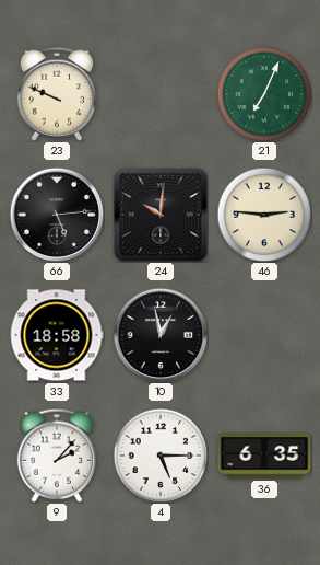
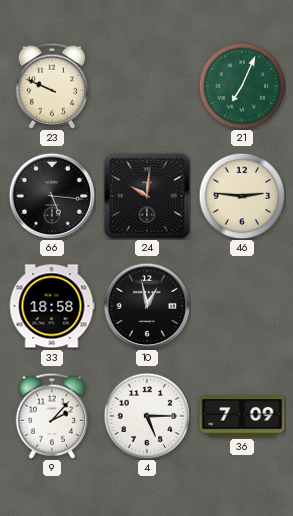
66: 5:14 -> 5:16 (52, 196)
36: 6:35 -> 7:09 (242, 416)
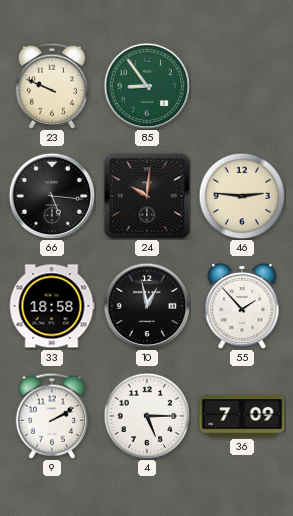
85: none -> 8:54 (147, 86)
21: 7:04 -> none (242, 86)
55: none -> 1:53 (242, 306)
9: 2:07 -> 2:10 (51, 416)
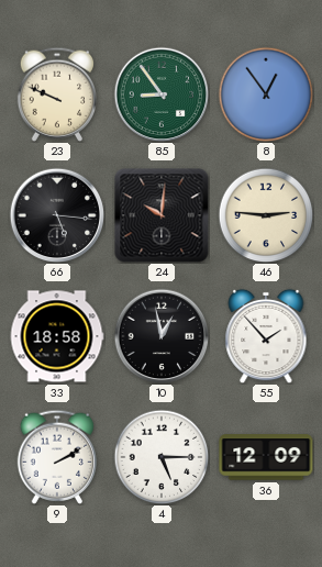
8: none -> 12:54 (266, 94)
36: 7:09 -> 12:09 (266, 457)
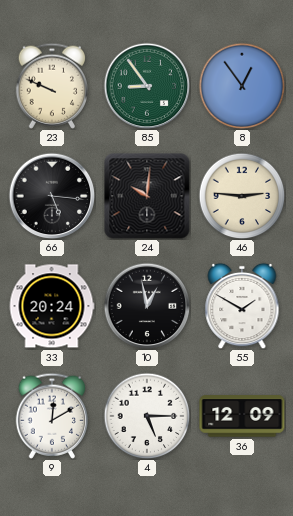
33: 18:58 -> 20:24 (52, 306)
55: 1:53 -> 1:50 (242, 306)
9: 2:10 -> 12:10 (51, 416)
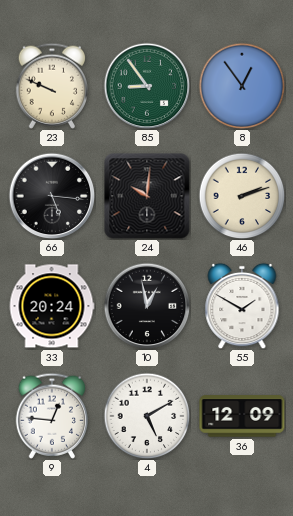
46: 2:46 -> 2:12 (242, 196)
9: 12:10 -> 12:46 (51, 416)
4: 5:15 -> 5:10 (147, 416)
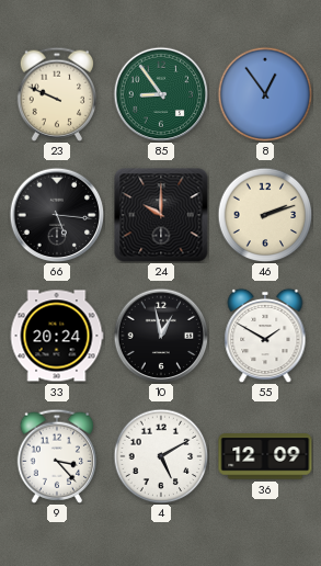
24: 10:01 -> 10:00 (161, 215)
9: 12:46 -> 3:23 (56, 456)
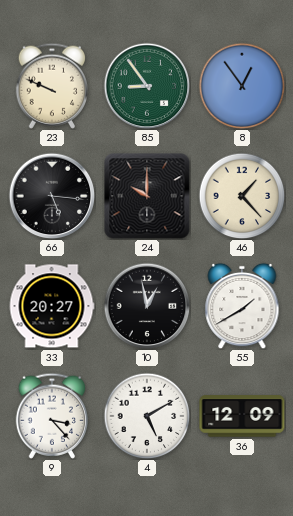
46: 2:12 -> 1:23 (242, 196)
33: 20:24 -> 20:27 (52, 306)
55: 1:50 -> 1:40 (242, 306)
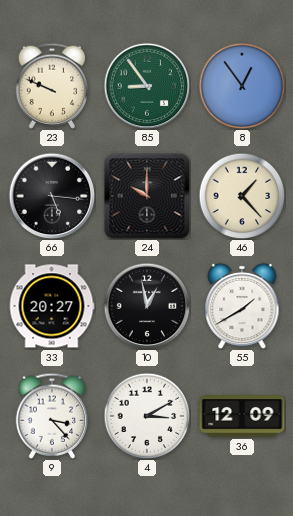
4: 5:10 -> 3:10 (147, 416)
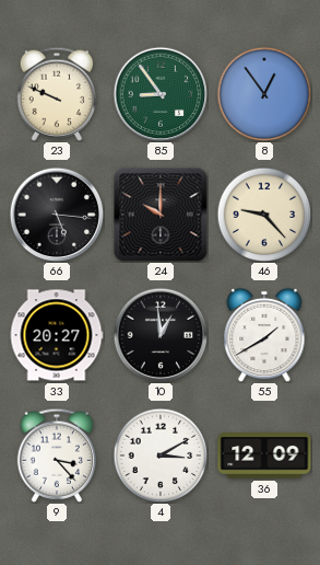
46: 1:23 -> 9:23 (264, 215)
10: 12:58 -> 12:59 (161, 335)
